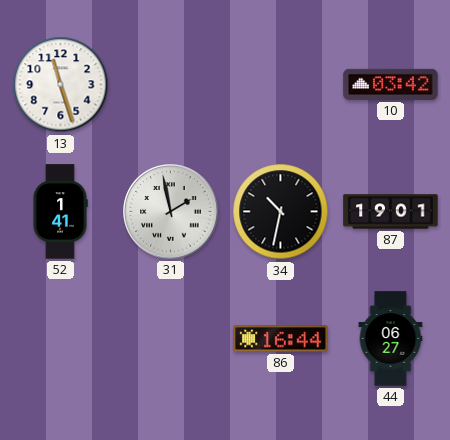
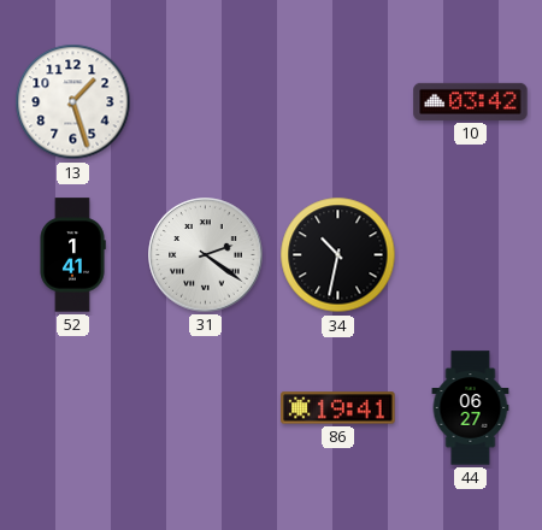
13: 11:27 -> 1:27 (73, 102)
31: 1:58 -> 2:21 (206, 255)
87: 19:01 -> none (391, 212)
86: 16:44 -> 19:41 (338, 408)
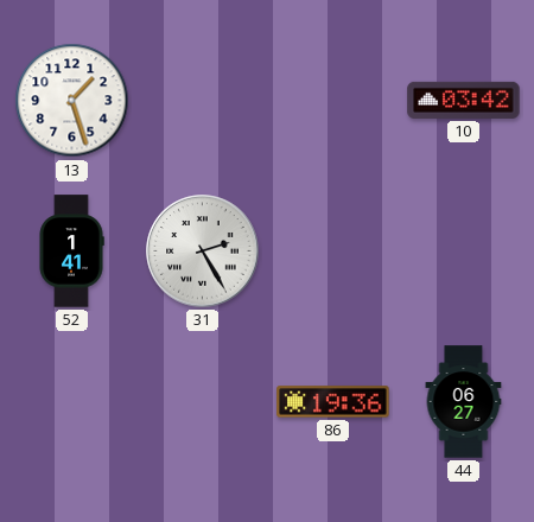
31: 2:21 -> 2:25 (203, 252)
34: 10:32 -> none (338, 255)
86: 19:41 -> 19:36 (333, 402)
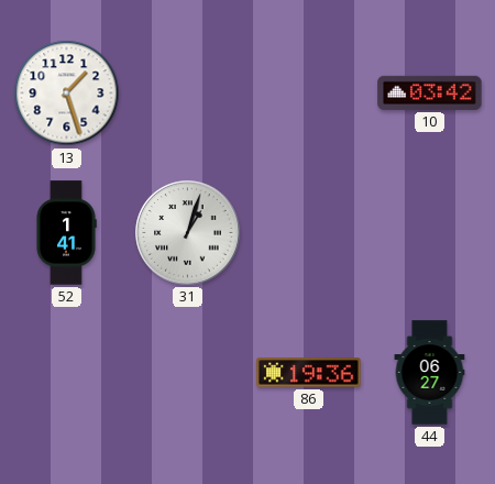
31: 2:25 -> 1:03 (188, 233)
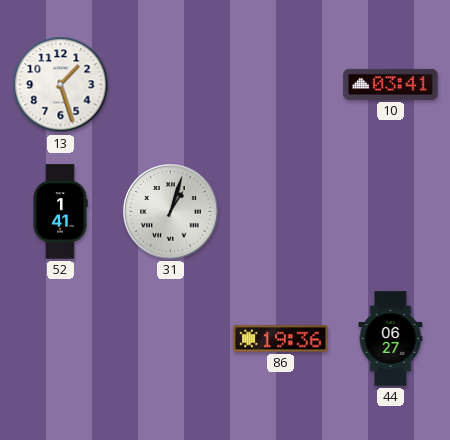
10: 03:42 -> 03:41 (391, 84)
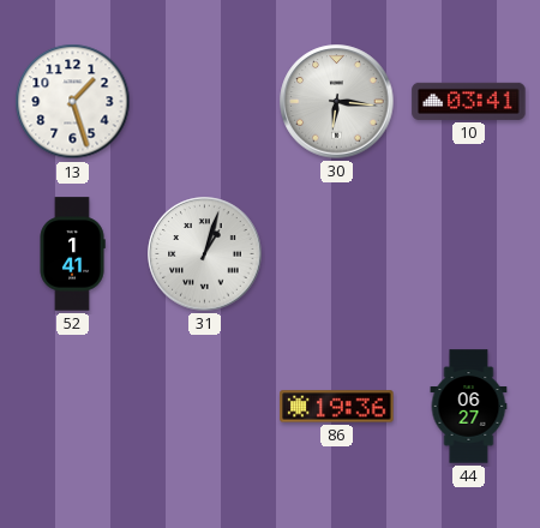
30: none -> 6:16 (337, 102)
